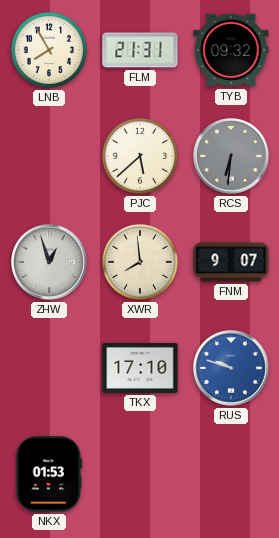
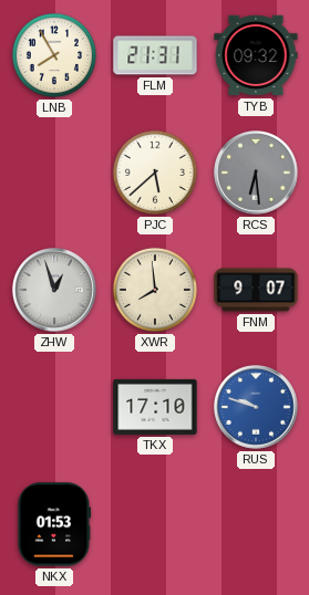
RCS: 6:31 -> 6:29 (257, 174)
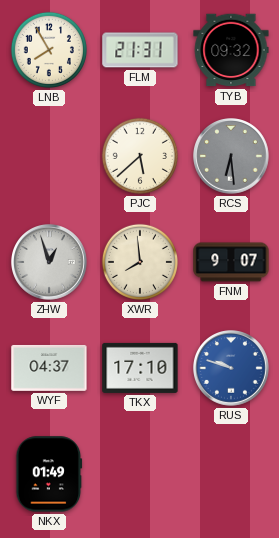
WYF: none -> 04:37 (49, 368)
NKX: 01:53 -> 01:49 (49, 474)
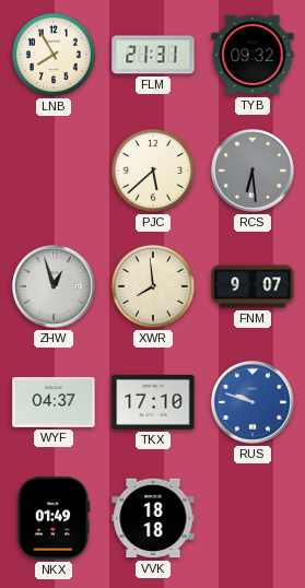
VVK: none -> 18:18 (153, 518)
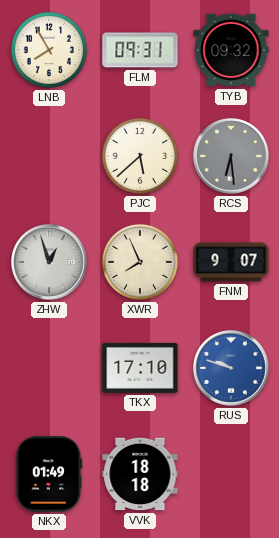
FLM: 21:31 -> 09:31 (140, 50)
XWR: 7:59 -> 7:56 (140, 262)
WYF: 04:37 -> none (54, 402)
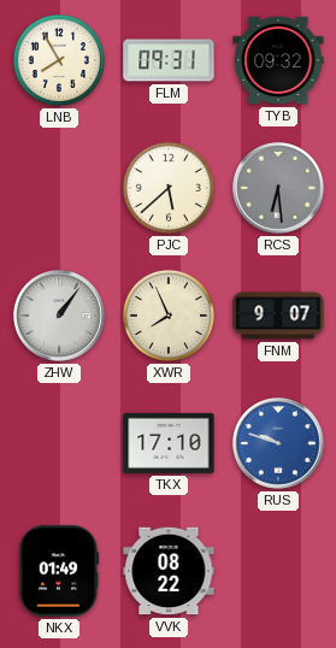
ZHW: 12:57 -> 1:06 (60, 317)
VVK: 18:18 -> 08:22 (169, 571)
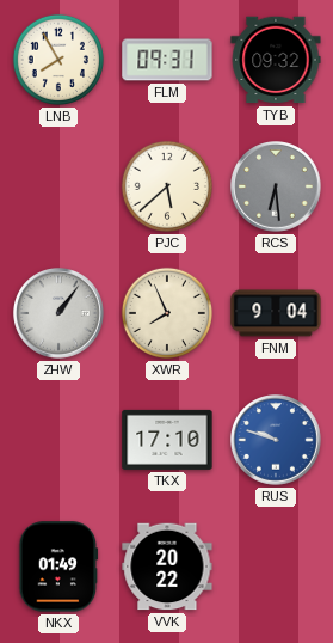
FNM: 9:07 -> 9:04 (276, 313)
VVK: 08:22 -> 20:22 (167, 567)
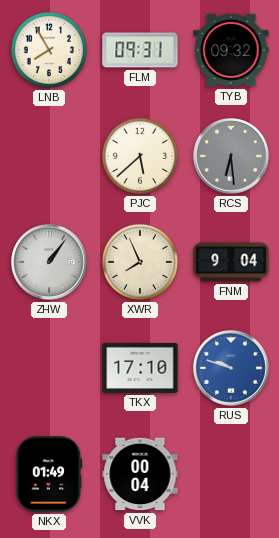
VVK: 20:22 -> 00:04 (140, 474)
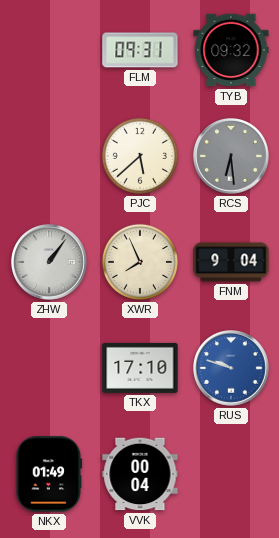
LNB: 7:55 -> none (49, 50)
